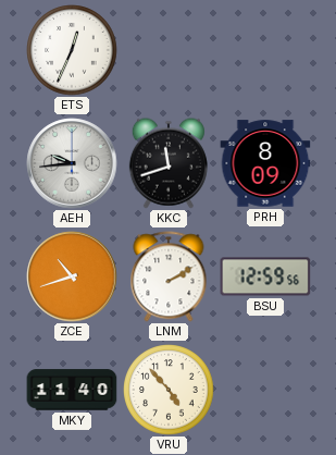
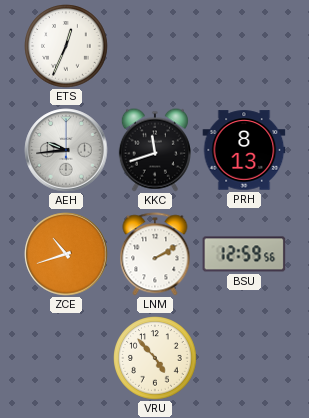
PRH: 8:09 -> 8:13 (244, 150)
MKY: 11:40 -> none (72, 390)
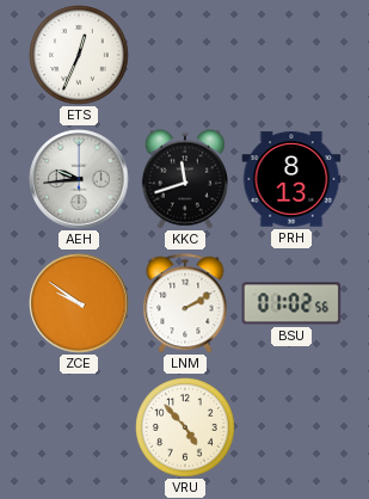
ZCE: 10:42 -> 9:51 (79, 303)
BSU: 12:59 -> 01:02 (291, 303)
